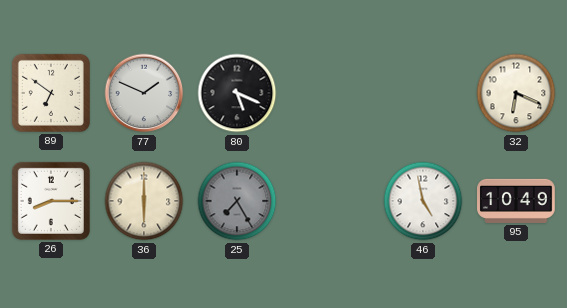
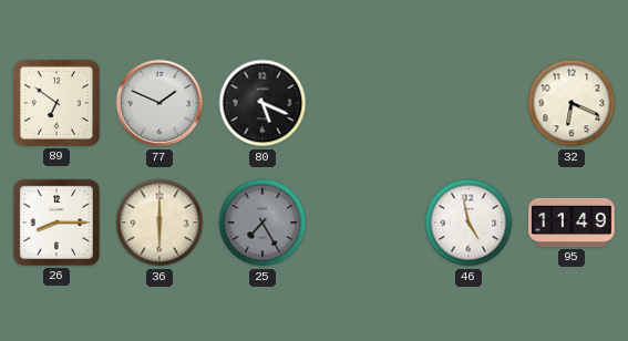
95: 10:49 -> 11:49 (572, 223)
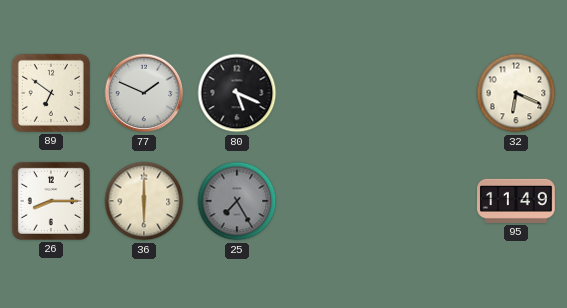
46: 4:58 -> none (469, 223)
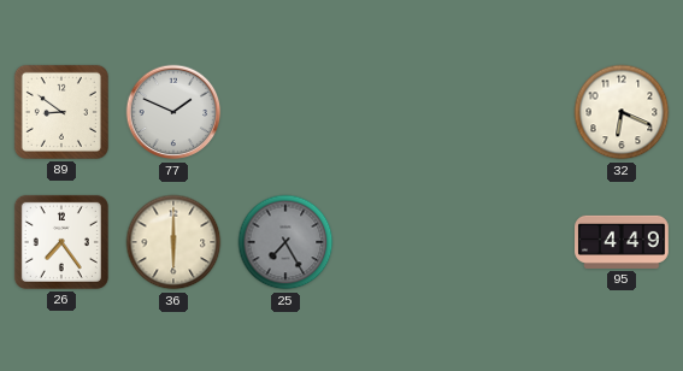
89: 6:51 -> 8:51 (61, 112)
80: 5:19 -> none (237, 93)
26: 8:15 -> 7:24 (61, 242)
95: 11:49 -> 4:49 (622, 242)
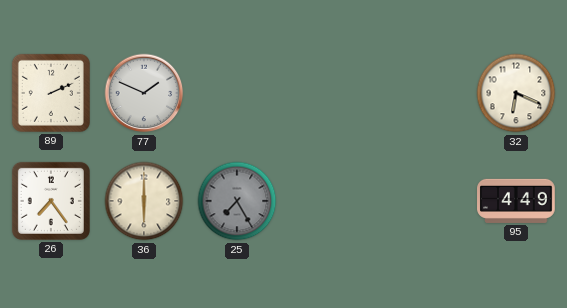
89: 8:51 -> 2:11 (51, 93)
